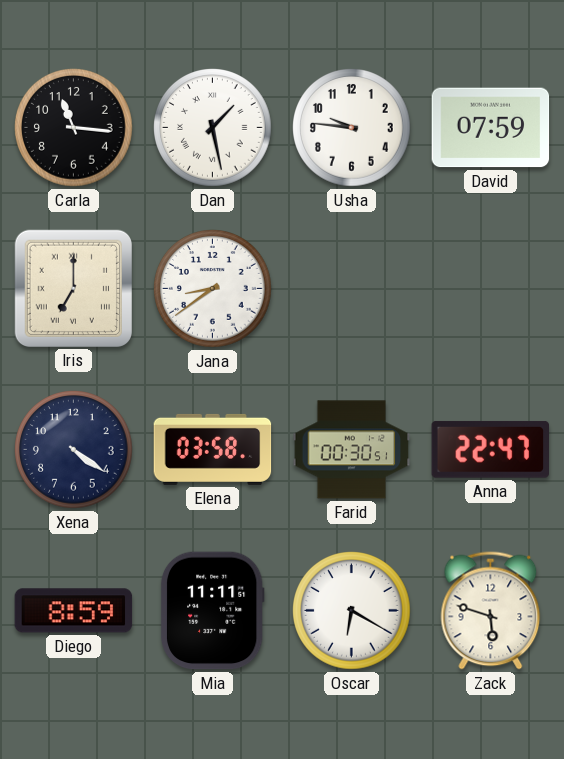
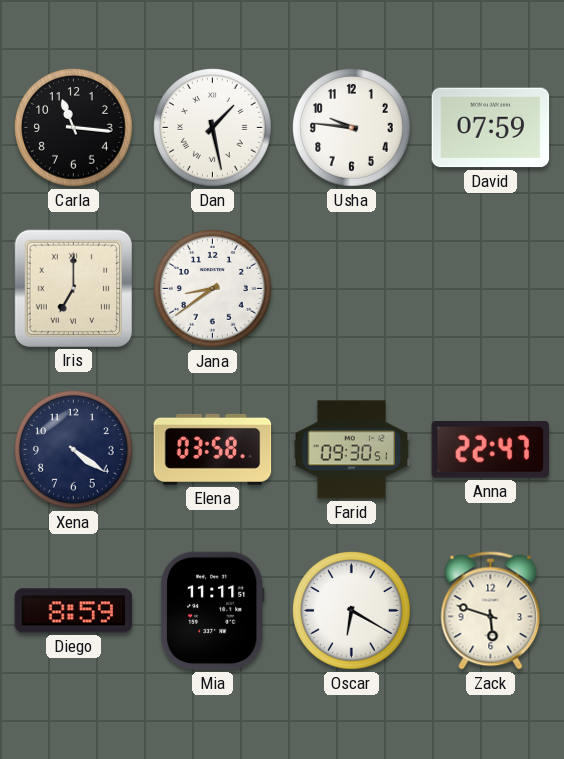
Farid: 00:30 -> 09:30 (352, 450)
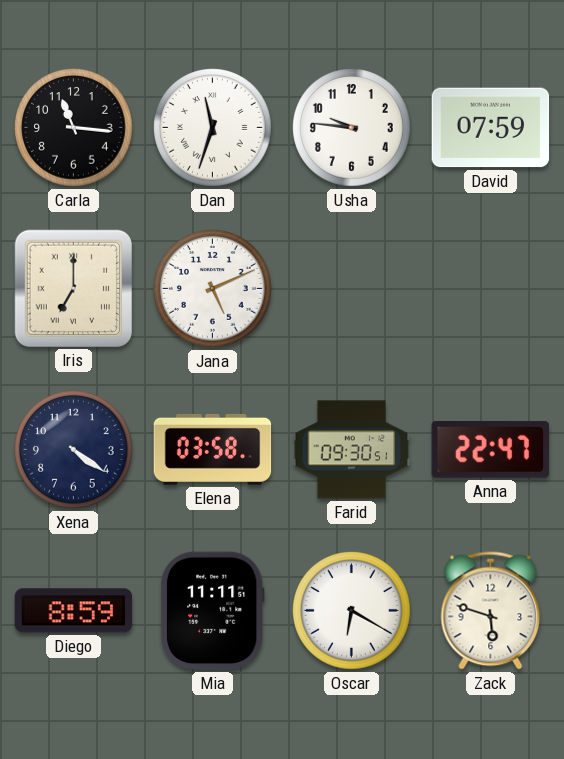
Dan: 1:28 -> 11:33 (213, 128)
Jana: 8:39 -> 5:11 (213, 289)
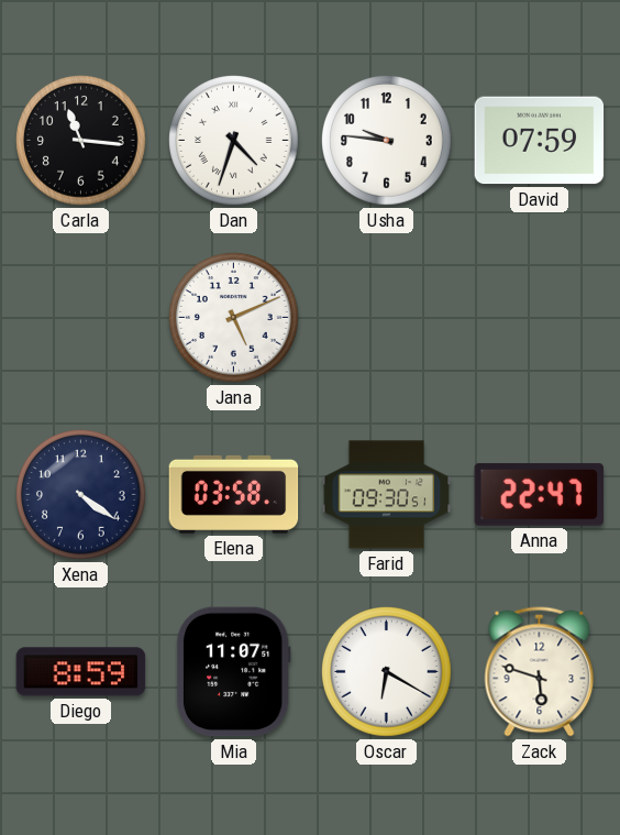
Dan: 11:33 -> 4:33 (234, 141)
Iris: 7:00 -> none (73, 288)
Mia: 11:11 -> 11:07 (233, 672)
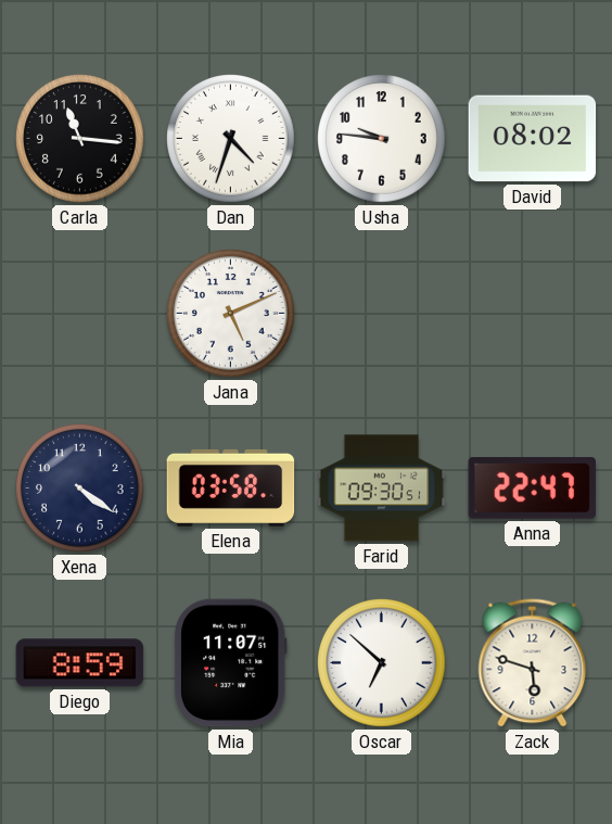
David: 07:59 -> 08:02 (533, 139)
Oscar: 6:20 -> 6:52 (382, 663)
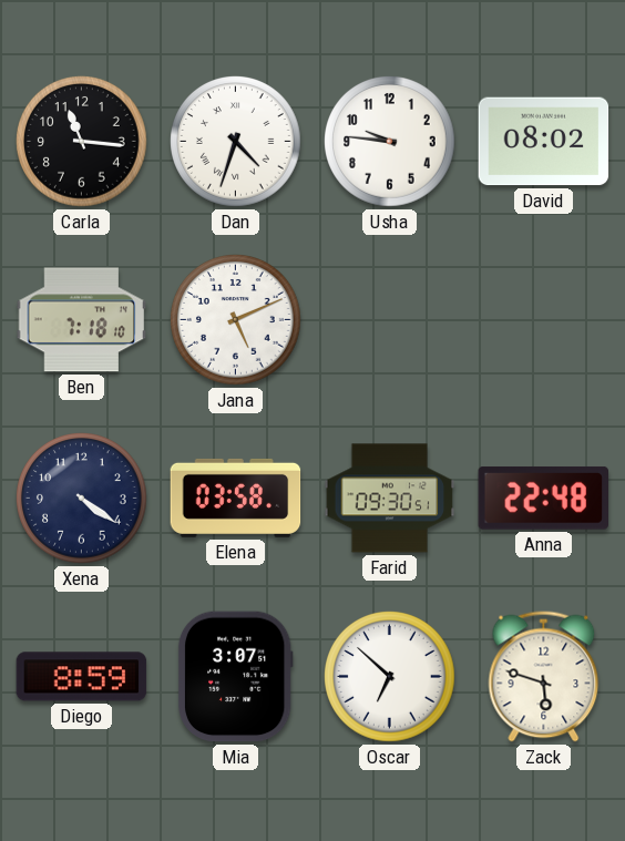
Ben: none -> 7:18 (82, 320)
Anna: 22:47 -> 22:48 (543, 498)
Mia: 11:07 -> 3:07 (235, 677)
